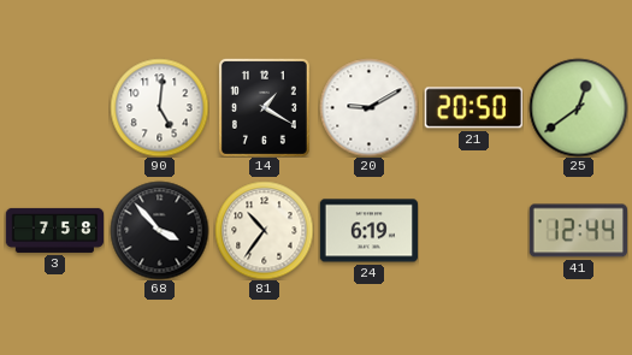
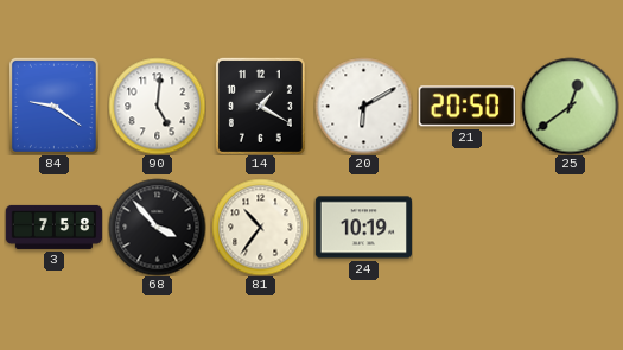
84: none -> 9:21 (53, 106)
20: 9:10 -> 6:10 (363, 106)
24: 6:19 -> 10:19 (363, 228)
41: 12:44 -> none (578, 231)
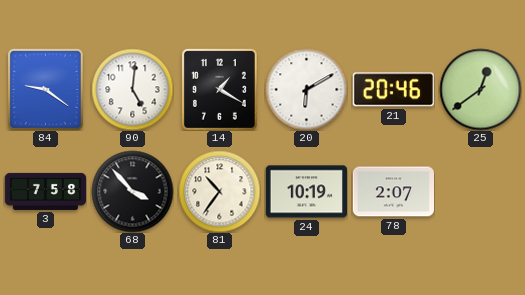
21: 20:50 -> 20:46 (393, 90)
78: none -> 2:07 (393, 192)
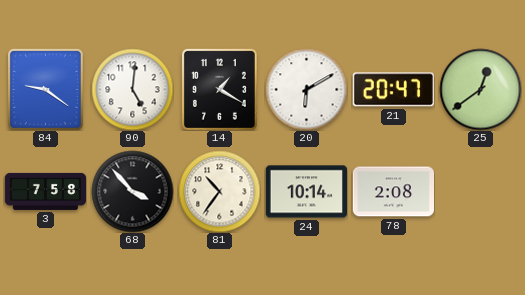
21: 20:46 -> 20:47 (393, 90)
24: 10:19 -> 10:14 (306, 192)
78: 2:07 -> 2:08 (393, 192)
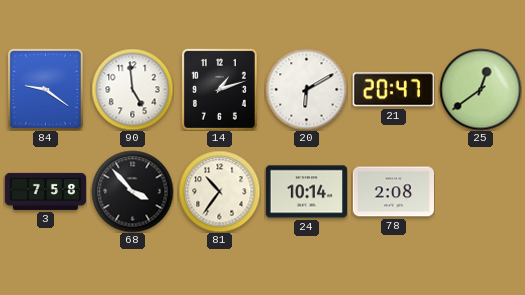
90: 5:01 -> 4:59 (132, 89)
14: 1:20 -> 1:12 (219, 89)
